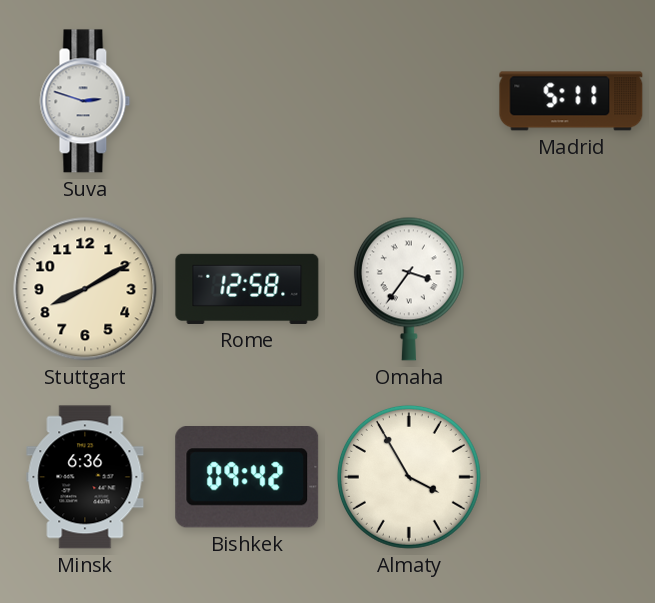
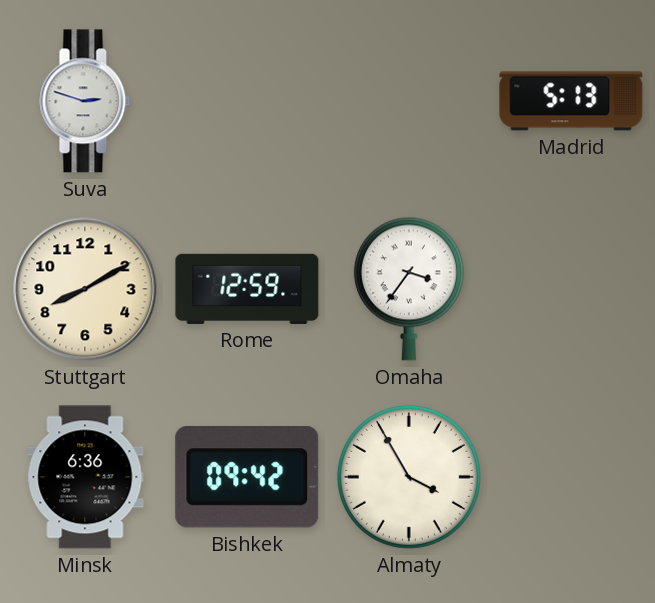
Madrid: 5:11 -> 5:13 (571, 101)
Rome: 12:58 -> 12:59 (247, 289)
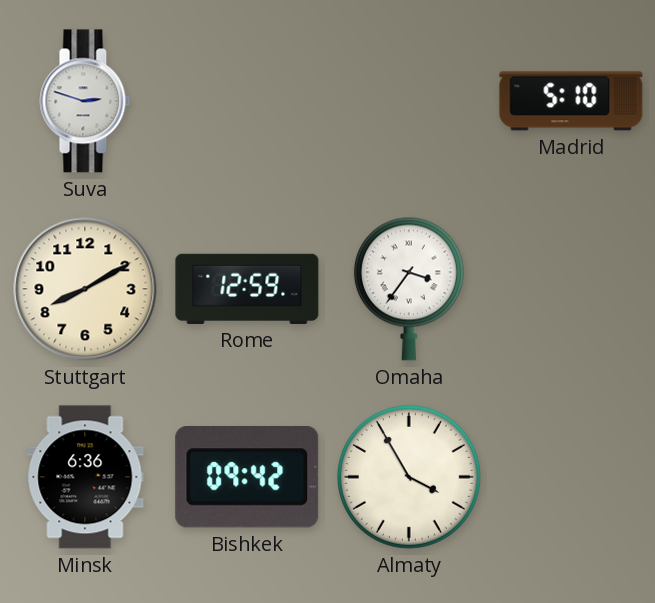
Madrid: 5:13 -> 5:10 (571, 101)
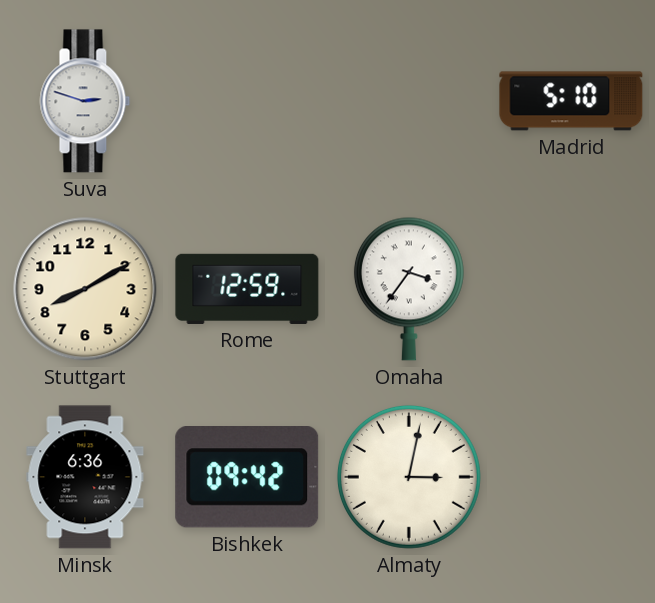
Almaty: 3:55 -> 3:02 (409, 477)
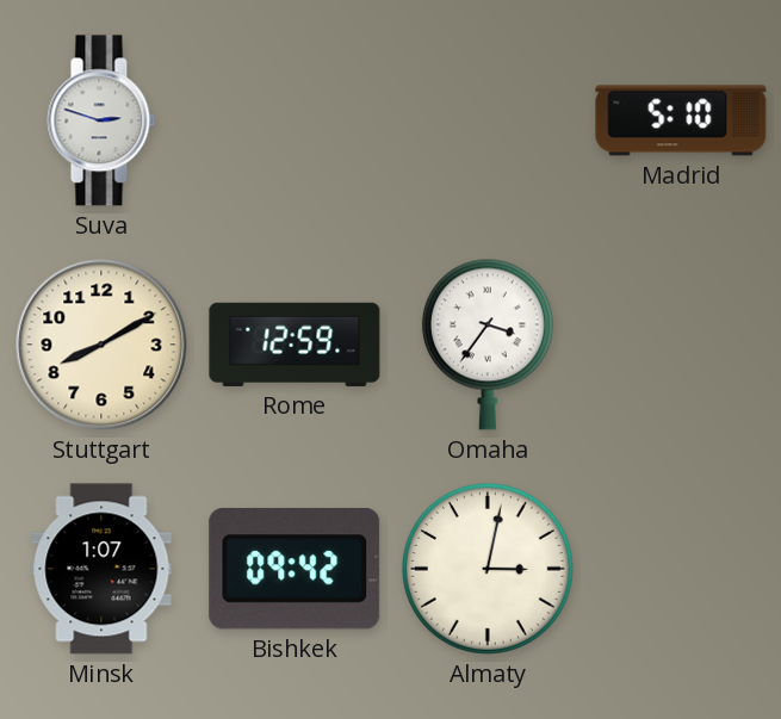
Minsk: 6:36 -> 1:07 (101, 569)
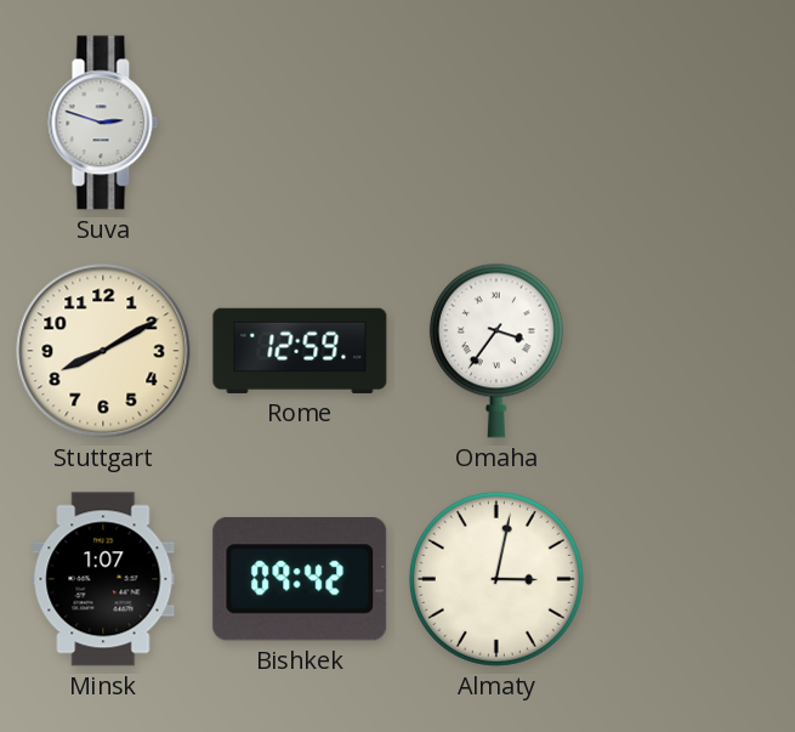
Madrid: 5:10 -> none (681, 120)
